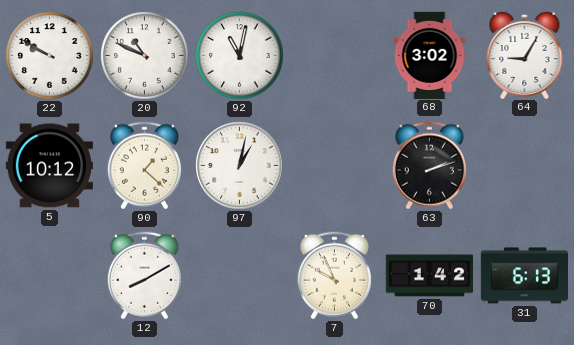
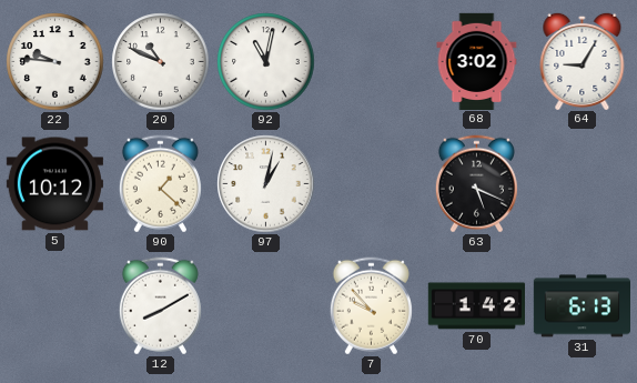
22: 9:50 -> 9:46 (55, 62)
63: 2:12 -> 5:19 (476, 184)
7: 9:56 -> 9:53 (371, 306)
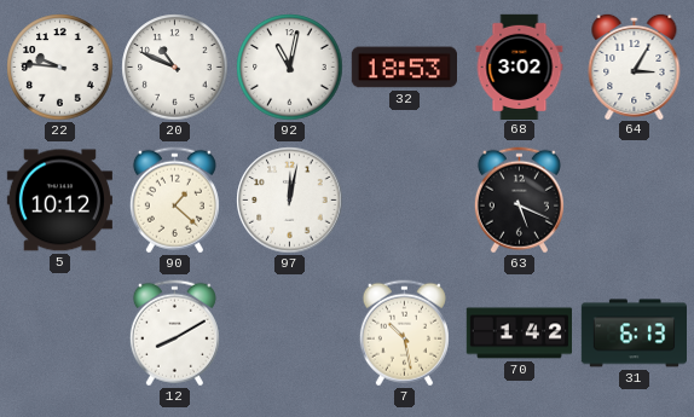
32: none -> 18:53 (404, 68)
64: 9:05 -> 3:05 (635, 65)
97: 1:02 -> 12:02 (290, 201)
7: 9:53 -> 10:28 (404, 334)
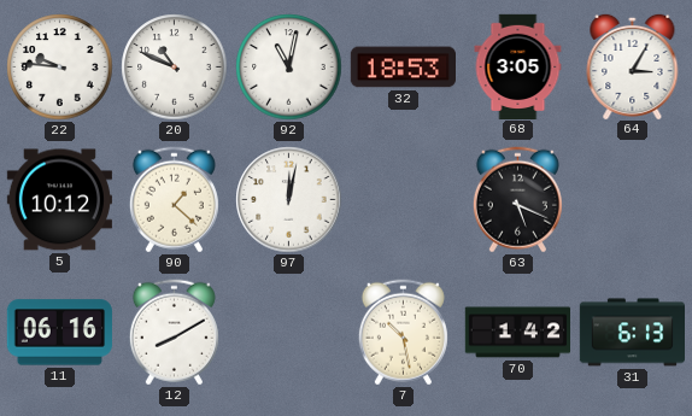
68: 3:02 -> 3:05 (518, 66)
11: none -> 06:16 (59, 333)
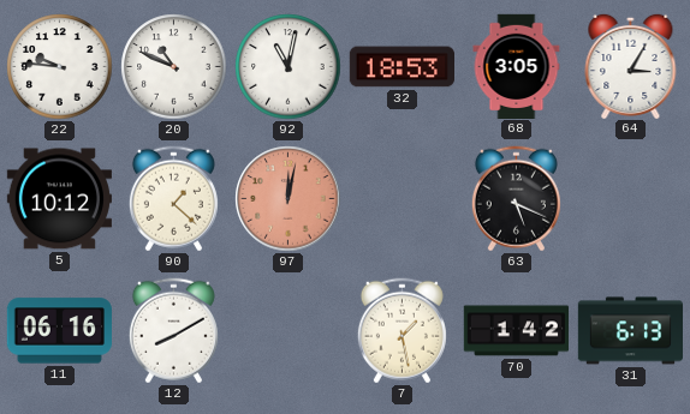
97 dial: white -> salmon (289, 199)
7: 10:28 -> 1:28 (401, 331)
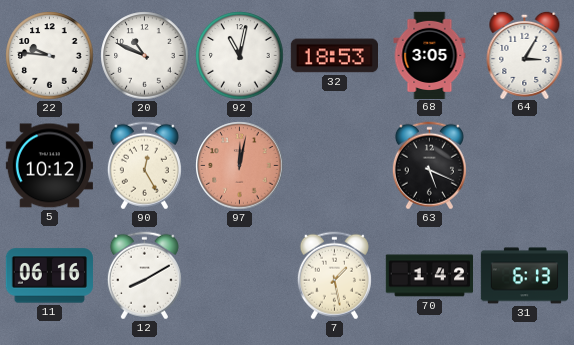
90: 1:22 -> 12:25 (144, 166)
